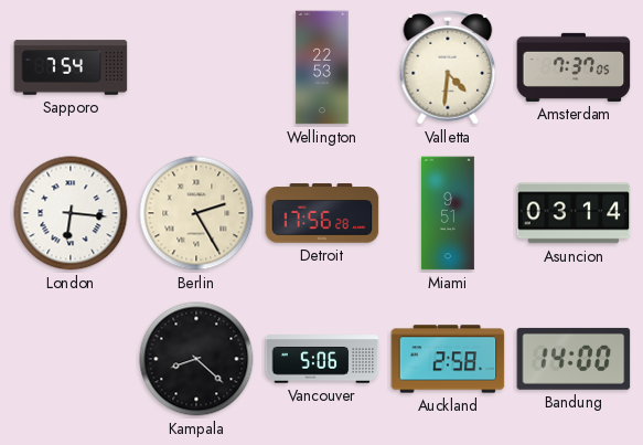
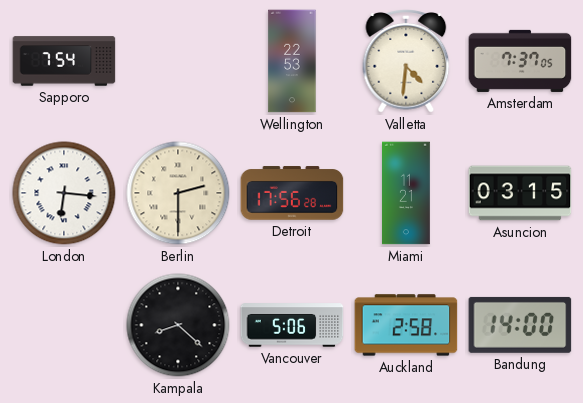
Berlin: 2:25 -> 2:30 (178, 193)
Miami: 9:51 -> 11:21 (407, 193)
Asuncion: 03:14 -> 03:15 (520, 193)
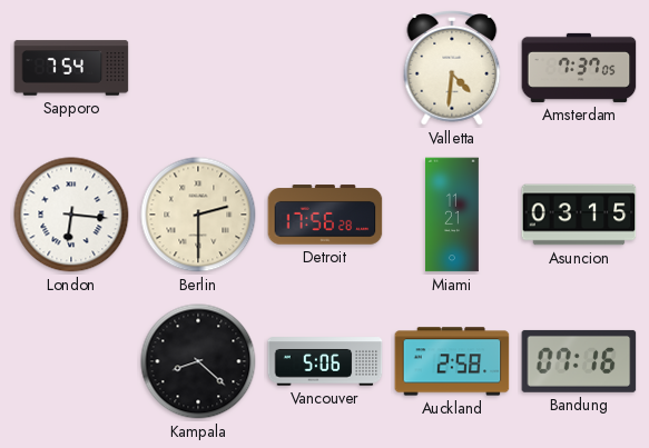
Wellington: 22:53 -> none (292, 61)
Bandung: 14:00 -> 07:16 (579, 361)
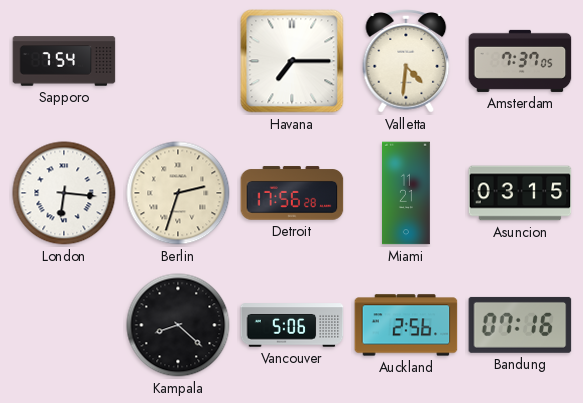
Havana: none -> 7:15 (292, 61)
Berlin: 2:30 -> 2:33 (178, 193)
Auckland: 2:58 -> 2:56 (406, 325)
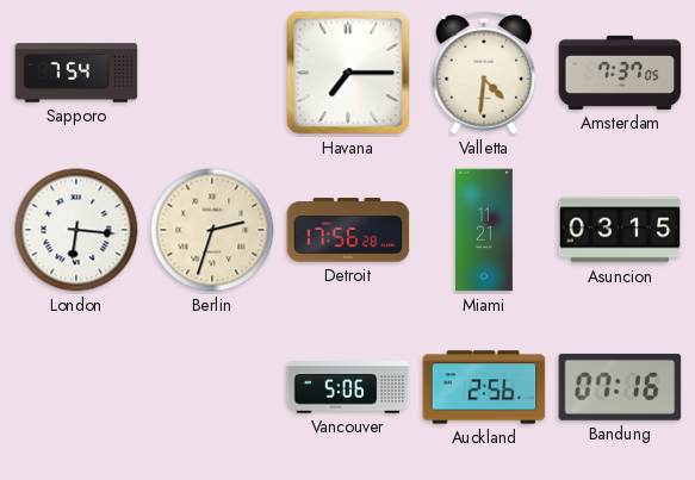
Kampala: 8:22 -> none (178, 325)
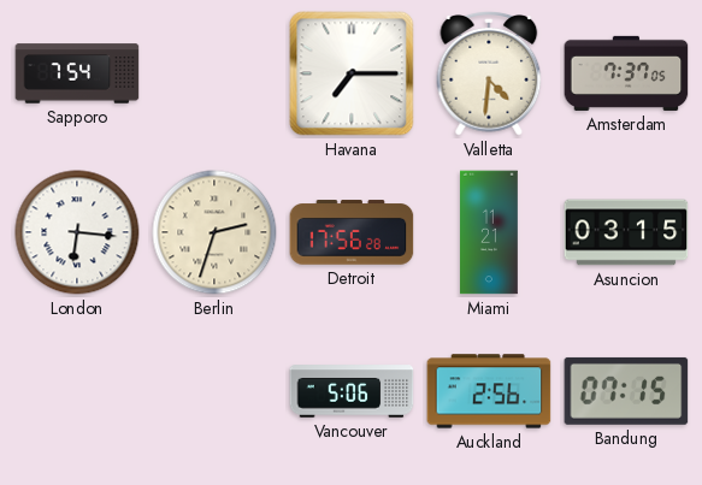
Bandung: 07:16 -> 07:15 (626, 391)
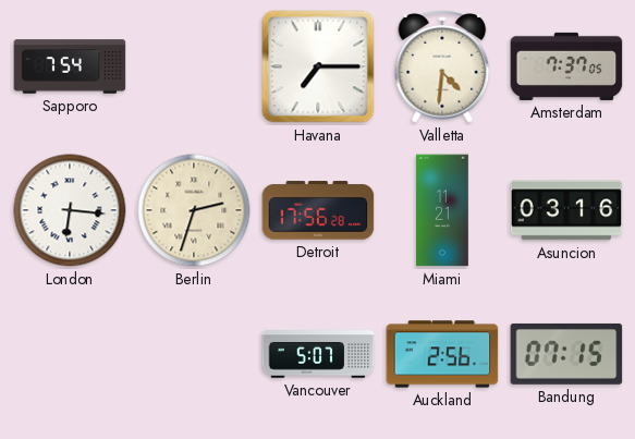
Asuncion: 03:15 -> 03:16 (566, 210)
Vancouver: 5:06 -> 5:07 (318, 354)
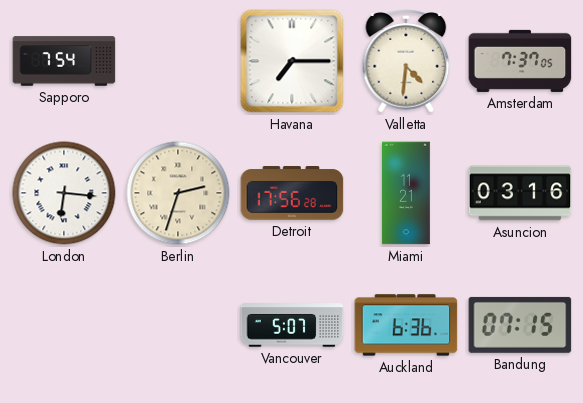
Auckland: 2:56 -> 6:36 (406, 325)
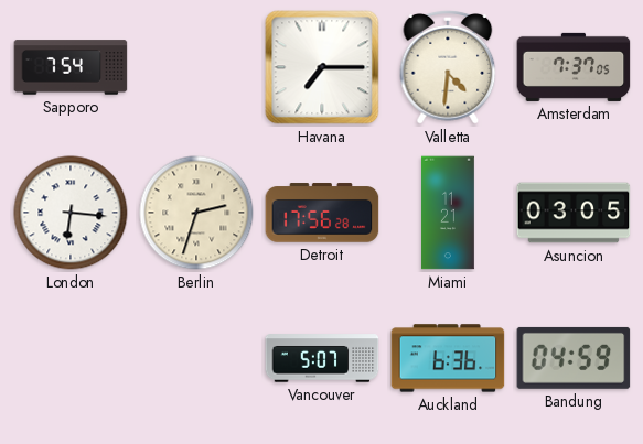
Asuncion: 03:16 -> 03:05 (574, 213)
Bandung: 07:15 -> 04:59 (574, 358)
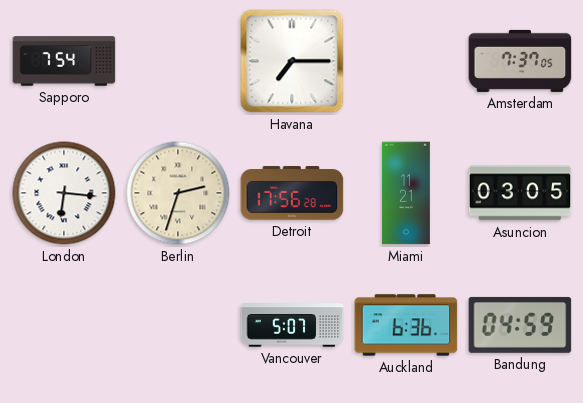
Valletta: 4:31 -> none (448, 68)
